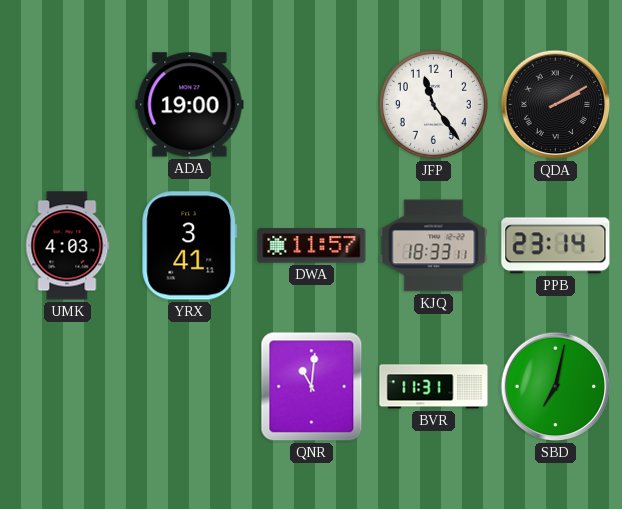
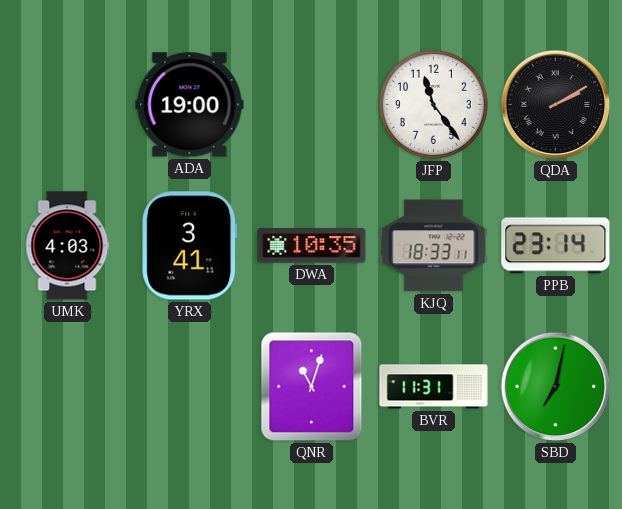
DWA: 11:57 -> 10:35 (312, 246)
QNR: 11:01 -> 11:03 (312, 387)
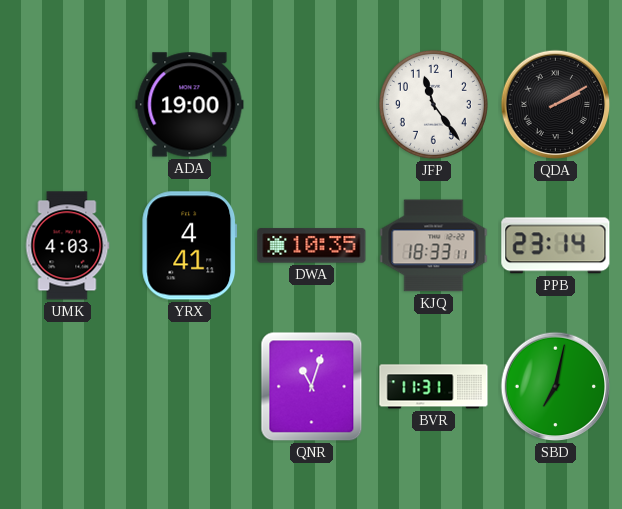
YRX: 3:41 -> 4:41 (190, 246)
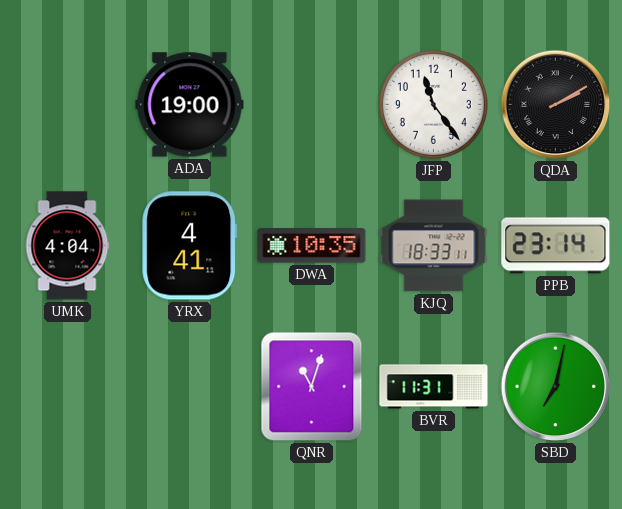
UMK: 4:03 -> 4:04 (68, 246)
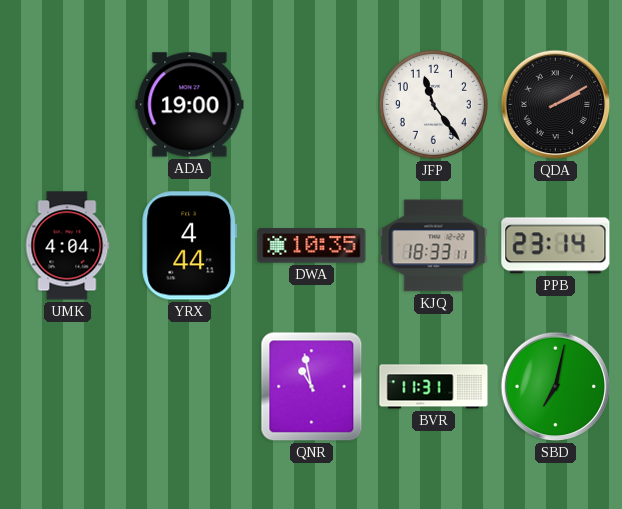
YRX: 4:41 -> 4:44 (190, 246)
QNR: 11:03 -> 10:58 (312, 387)
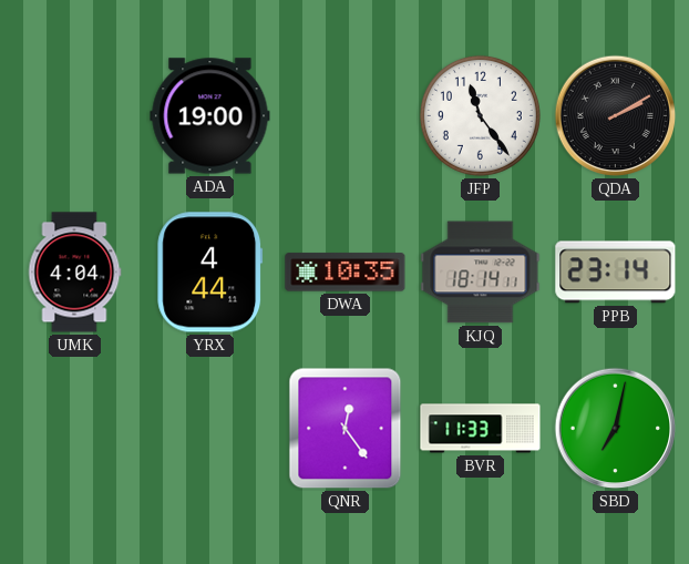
KJQ: 18:33 -> 18:14 (481, 273)
QNR: 10:58 -> 12:24 (346, 429)
BVR: 11:31 -> 11:33 (481, 429)
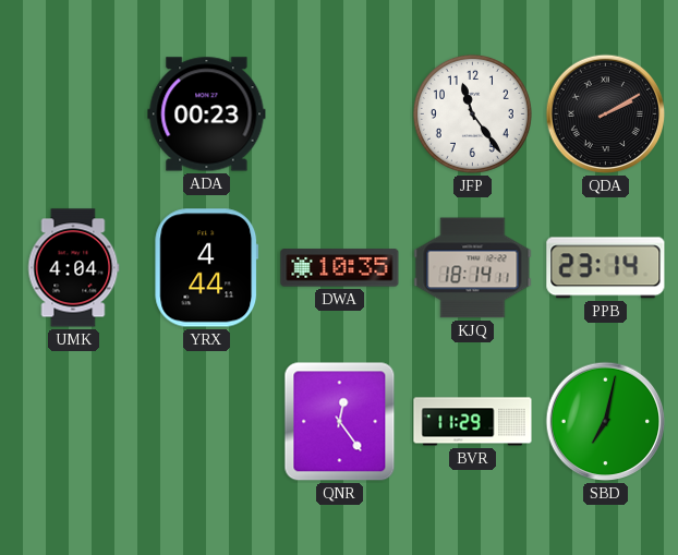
ADA: 19:00 -> 00:23 (207, 114)
BVR: 11:33 -> 11:29 (473, 422)
